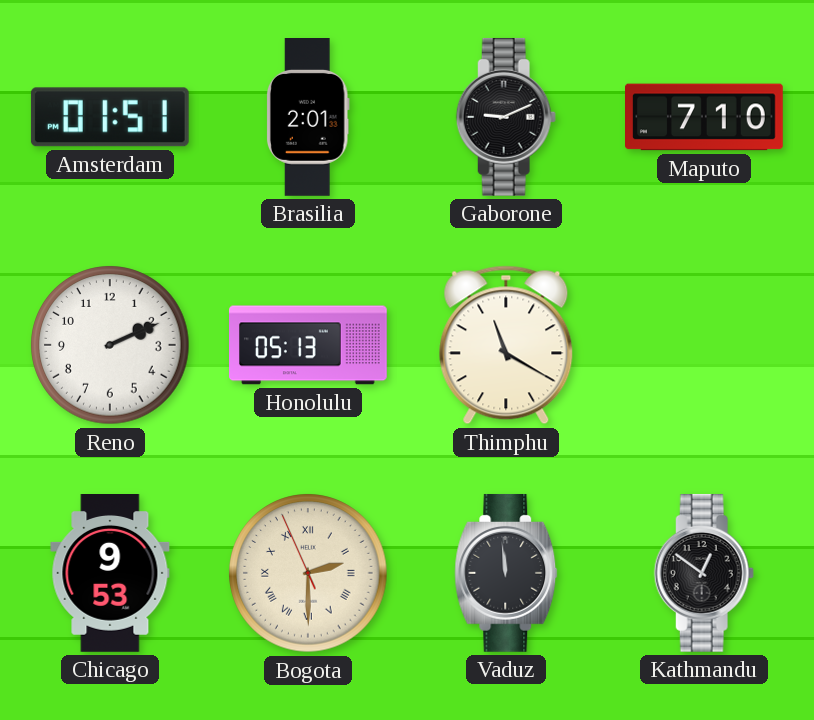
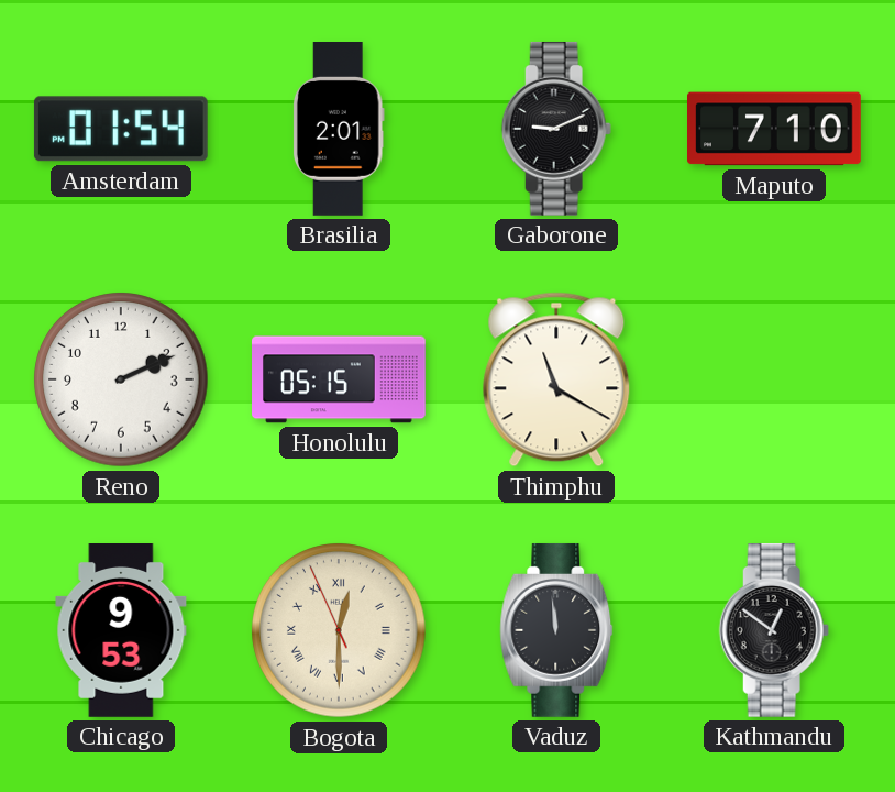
Amsterdam: 01:51 -> 01:54 (121, 129)
Honolulu: 05:13 -> 05:15 (340, 380)
Bogota: 2:29 -> 12:29 (339, 630)
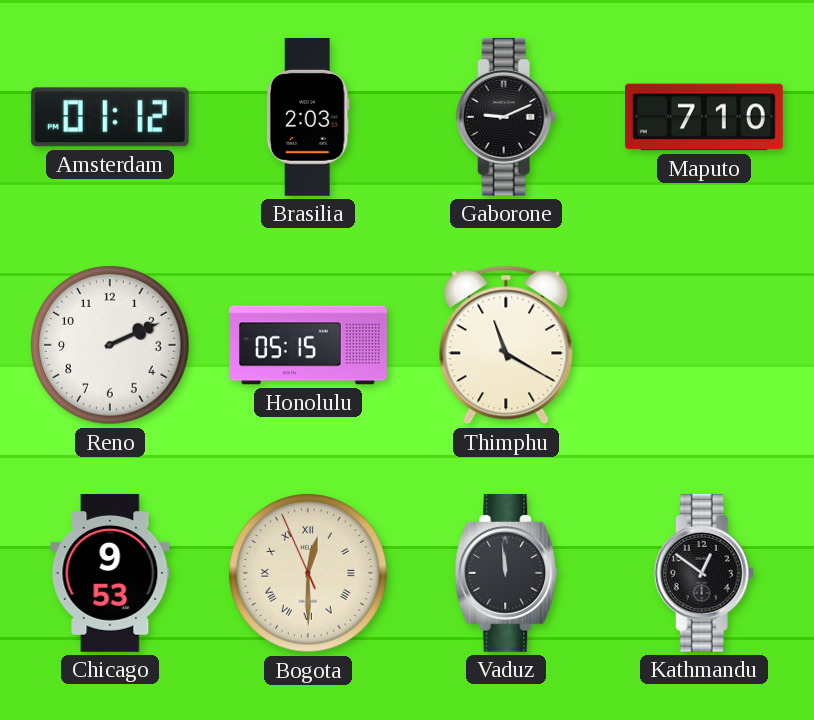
Amsterdam: 01:54 -> 01:12 (110, 117)
Brasilia: 2:01 -> 2:03 (308, 118)
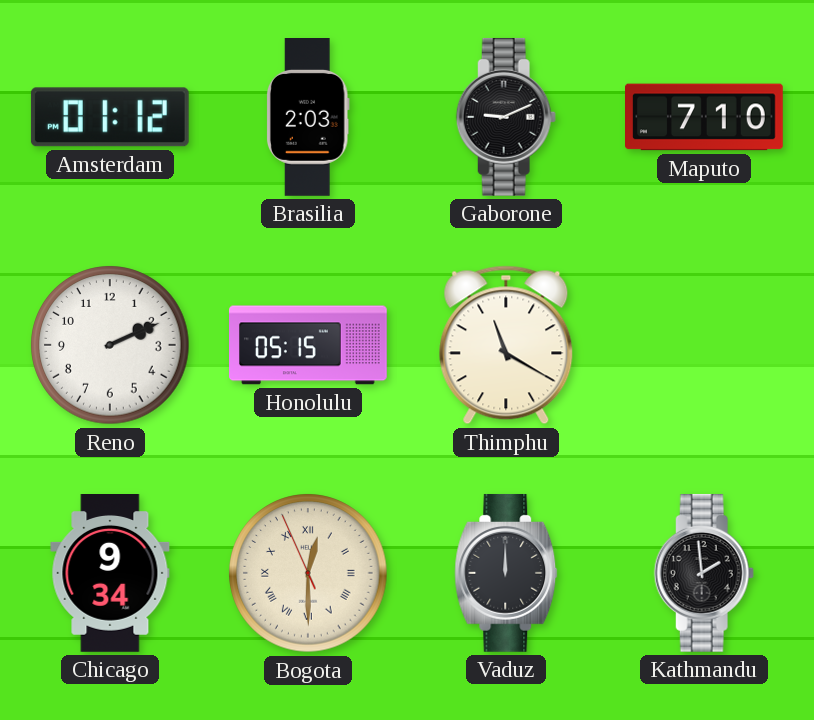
Chicago: 9:53 -> 9:34 (110, 574)
Vaduz: 11:59 -> 12:00 (506, 573)
Kathmandu: 12:51 -> 1:59 (704, 573)
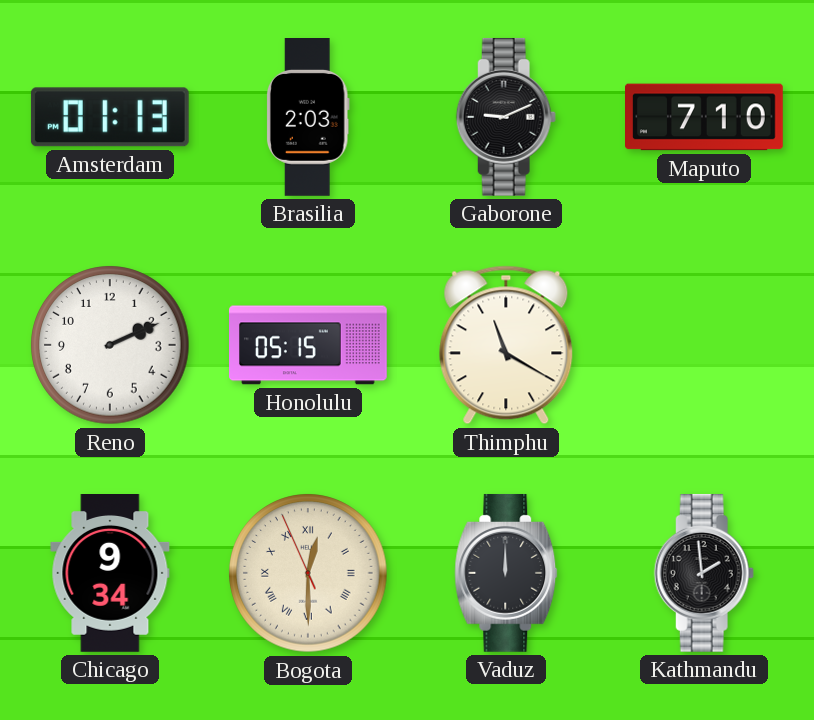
Amsterdam: 01:12 -> 01:13 (110, 117)
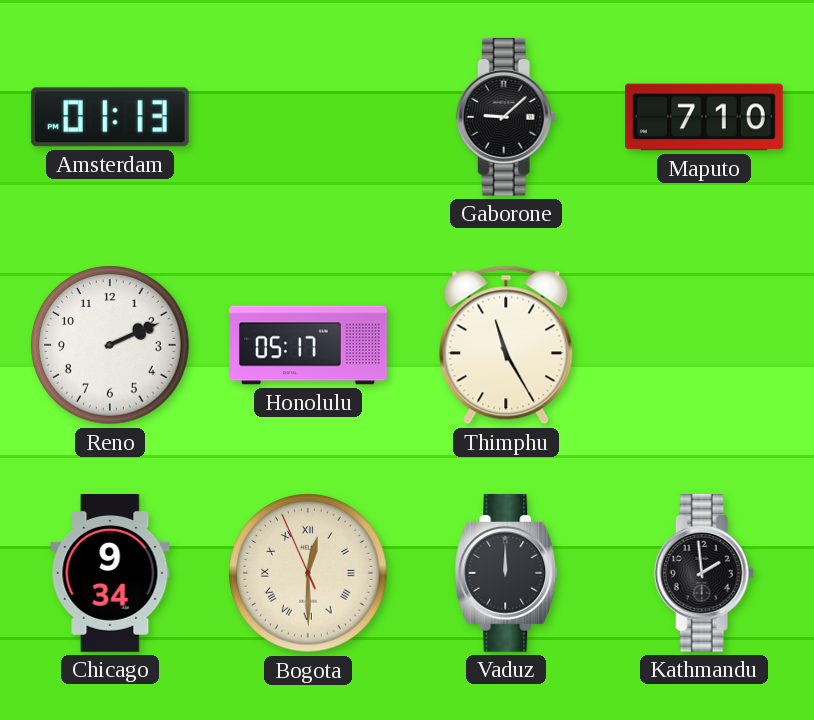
Brasilia: 2:03 -> none (308, 118)
Gaborone: 9:11 -> 9:08 (506, 117)
Honolulu: 05:15 -> 05:17 (309, 345)
Thimphu: 11:20 -> 11:25 (506, 345)
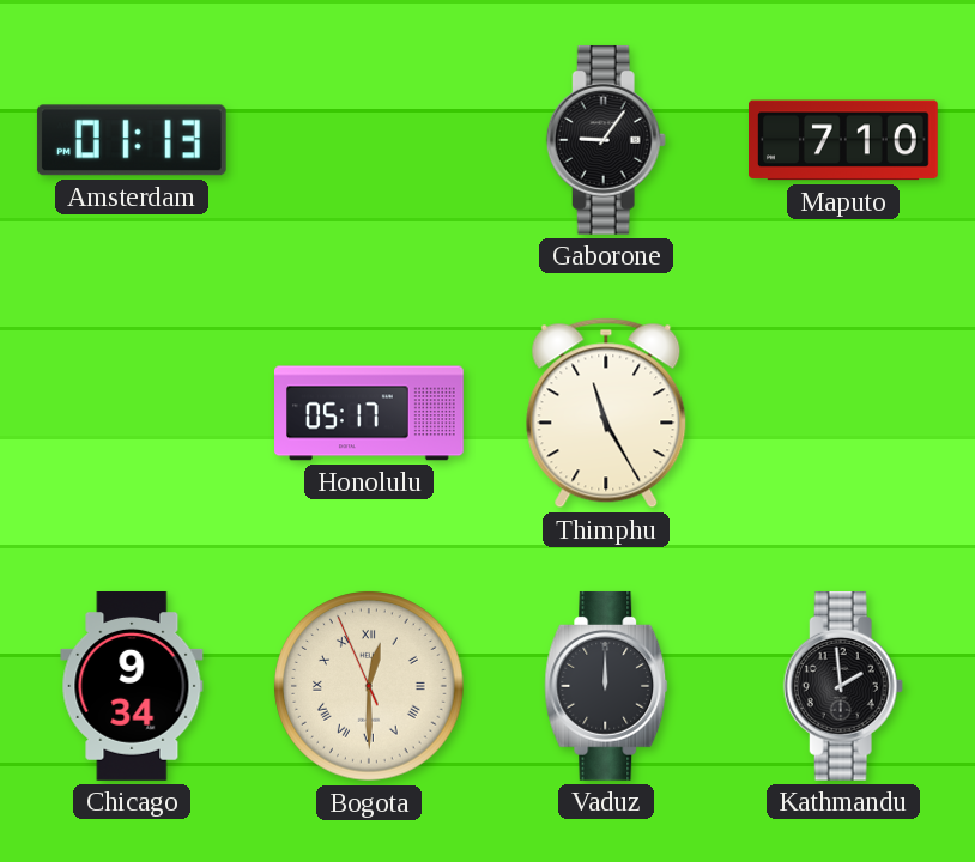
Gaborone: 9:08 -> 9:06 (606, 140)
Reno: 2:11 -> none (110, 345)
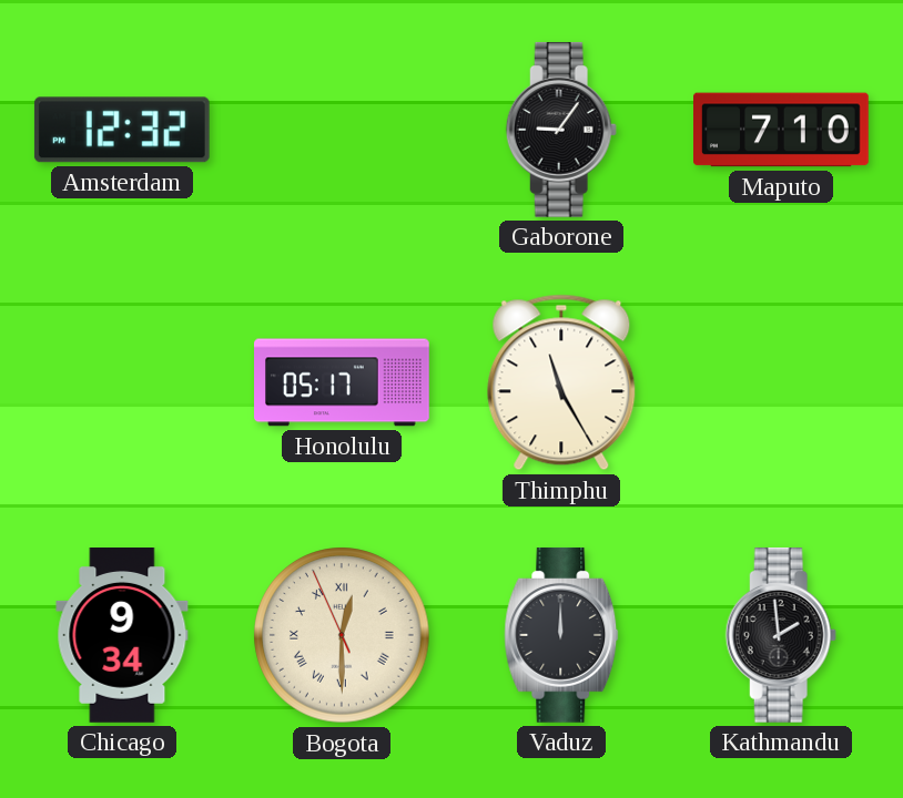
Amsterdam: 01:13 -> 12:32 (122, 130)
